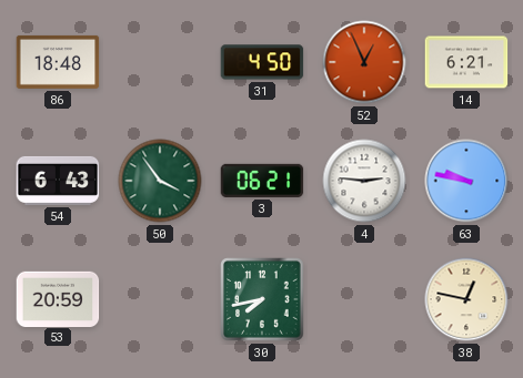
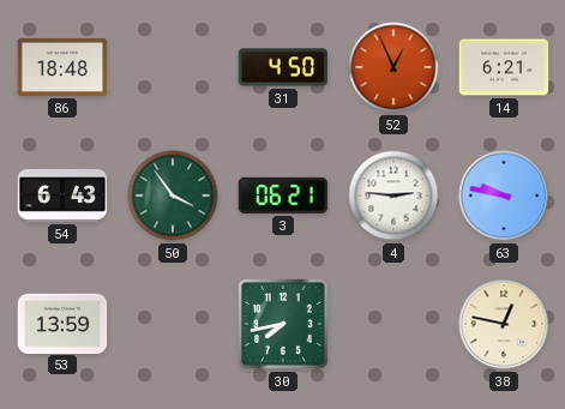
53: 20:59 -> 13:59 (62, 323)
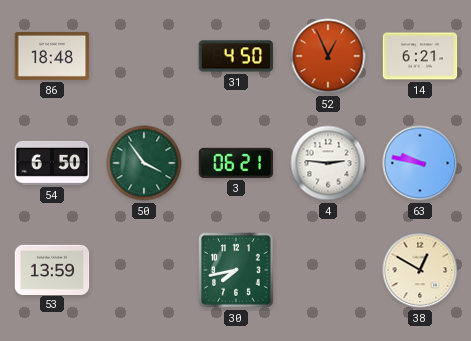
54: 6:43 -> 6:50 (52, 163)
38: 12:47 -> 12:50 (420, 270)
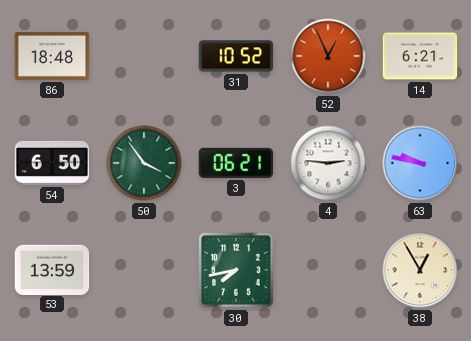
31: 4:50 -> 10:52 (236, 56)
38: 12:50 -> 12:55 (420, 270)
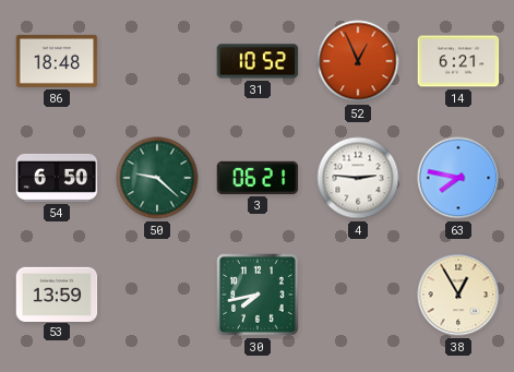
50: 3:54 -> 9:22 (157, 178)
63: 9:47 -> 7:47 (458, 178)
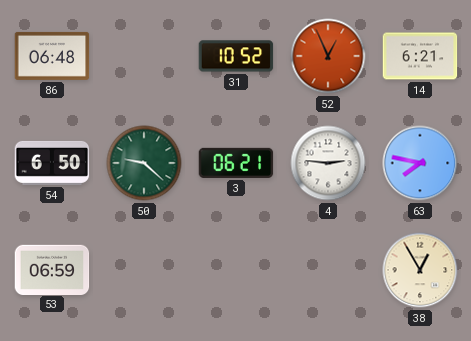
86: 18:48 -> 06:48 (52, 56)
53: 13:59 -> 06:59 (52, 269)
30: 7:43 -> none (258, 295)
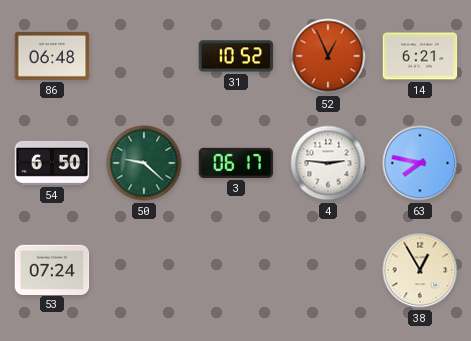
3: 06:21 -> 06:17 (236, 163)
53: 06:59 -> 07:24 (52, 269)
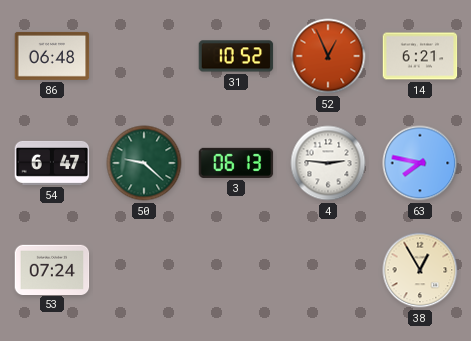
54: 6:50 -> 6:47 (52, 163)
3: 06:17 -> 06:13 (236, 163)
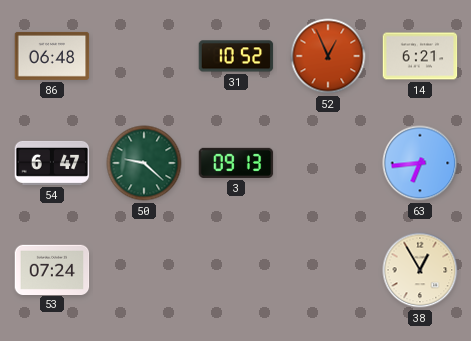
3: 06:13 -> 09:13 (236, 163)
4: 2:46 -> none (328, 163)
63: 7:47 -> 6:44 (420, 163)
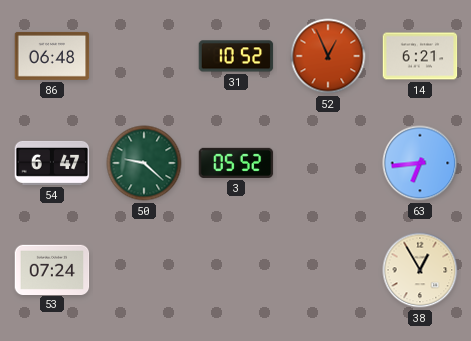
3: 09:13 -> 05:52 (236, 163)
